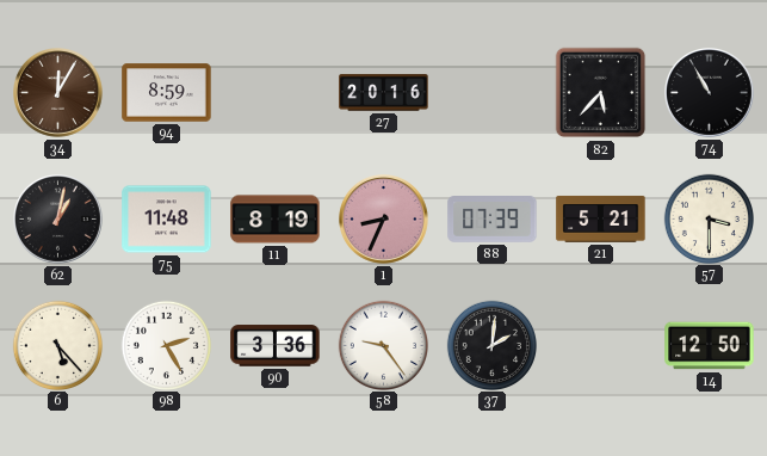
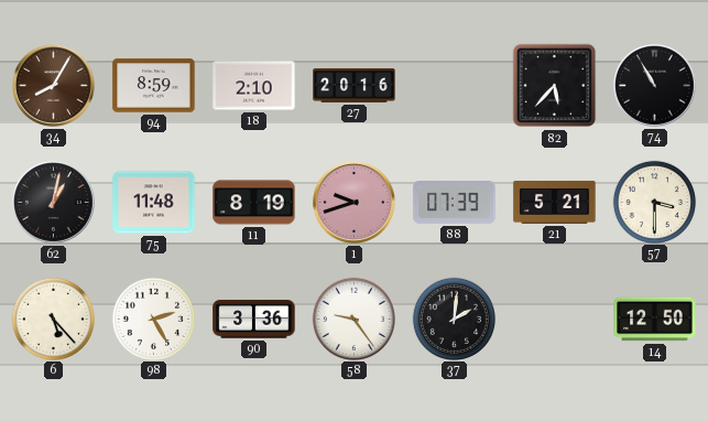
34: 12:05 -> 8:05 (54, 86)
18: none -> 2:10 (254, 86)
1: 8:34 -> 9:42 (355, 203)
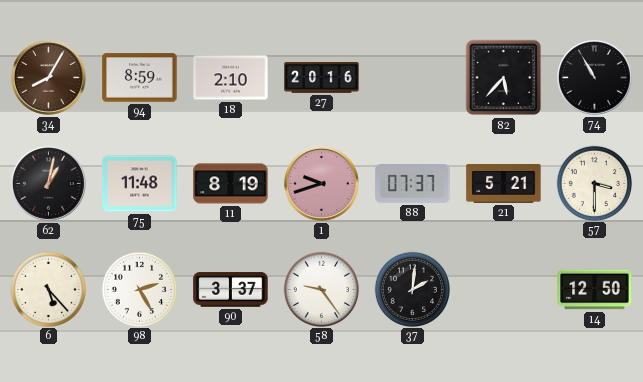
88: 07:39 -> 07:37 (413, 184)
90: 3:36 -> 3:37 (231, 290)
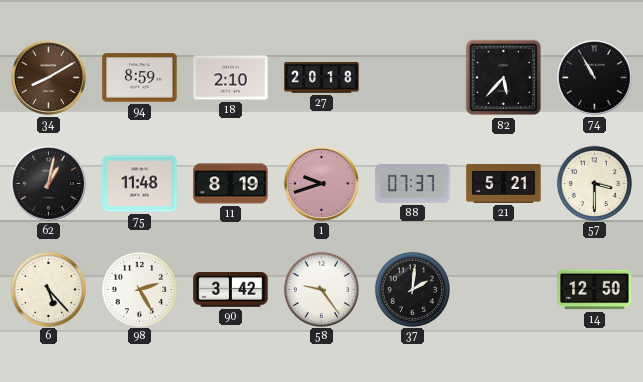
34: 8:05 -> 8:10 (49, 78)
27: 20:16 -> 20:18 (322, 78)
90: 3:37 -> 3:42 (231, 290)
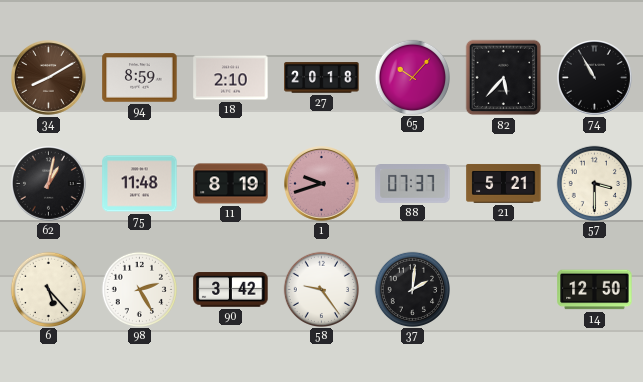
65: none -> 10:07 (412, 77)
